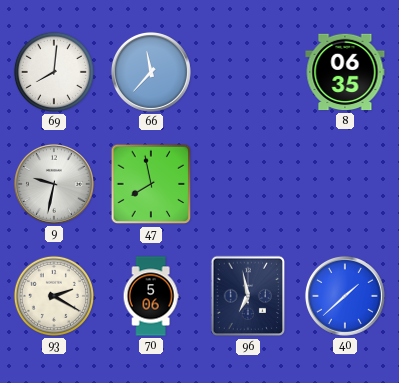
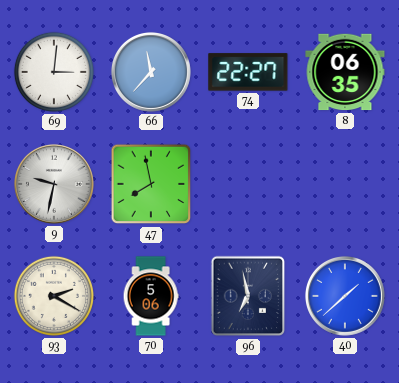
69: 8:01 -> 3:01 (54, 72)
74: none -> 22:27 (248, 72)
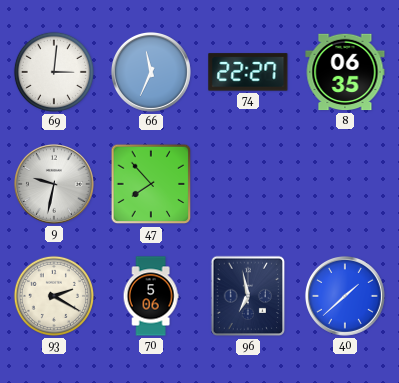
66: 11:37 -> 11:34 (151, 72)
47: 7:58 -> 7:53 (151, 184)
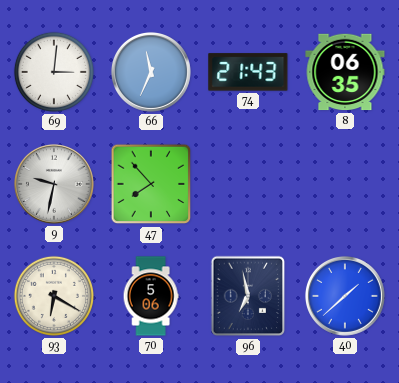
74: 22:27 -> 21:43 (248, 72)
93: 2:20 -> 6:20 (54, 296)
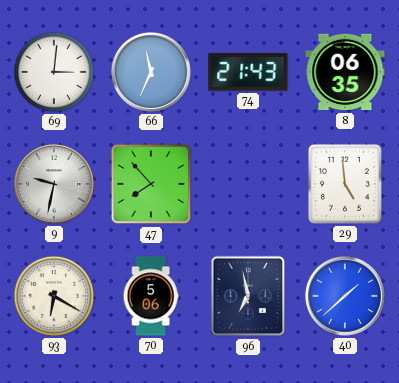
29: none -> 4:59 (345, 184)
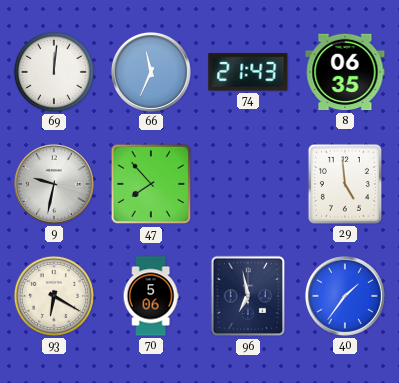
69: 3:01 -> 12:01 (54, 72)
40: 1:38 -> 1:36 (345, 296)
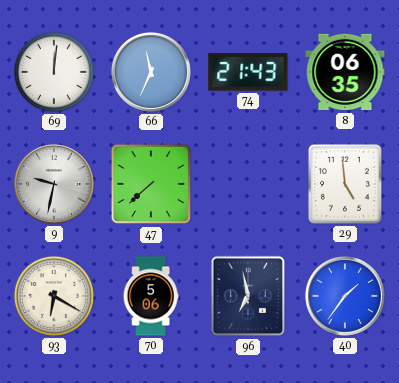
47: 7:53 -> 7:38 (151, 184)
